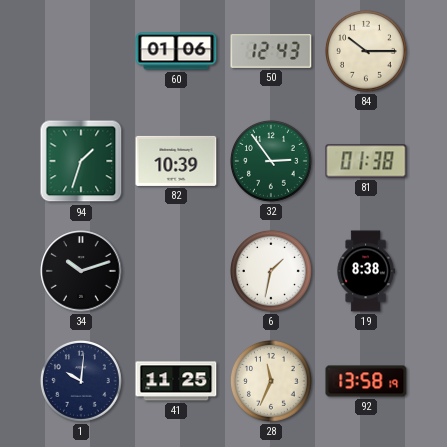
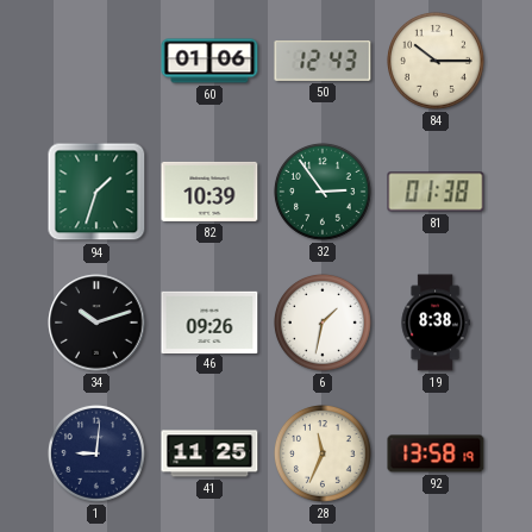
46: none -> 09:26 (209, 321)
1: 10:01 -> 9:01 (96, 453)
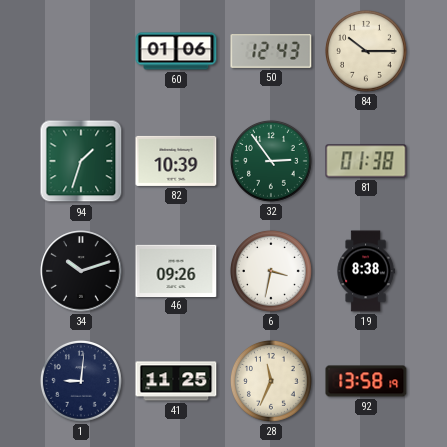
6: 1:32 -> 3:32 (271, 271)
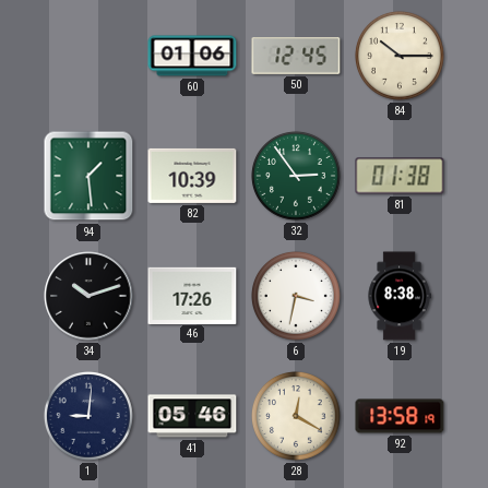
50: 12:43 -> 12:45 (296, 56)
94: 1:33 -> 1:29 (88, 176)
46: 09:26 -> 17:26 (192, 295)
41: 11:25 -> 05:46 (192, 416)
28: 11:34 -> 12:20 (296, 416)
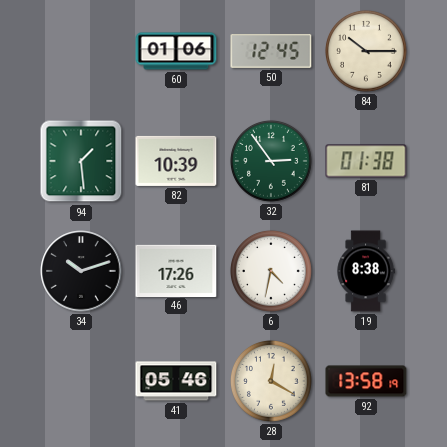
6: 3:32 -> 4:32 (271, 271)
1: 9:01 -> none (88, 416)
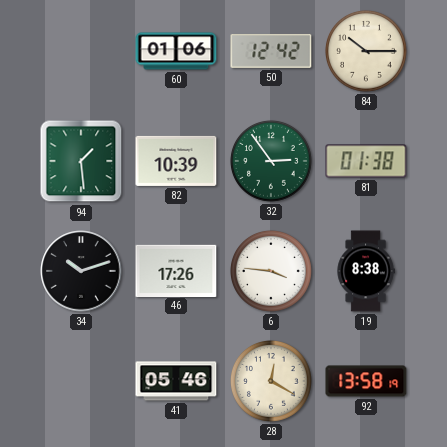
50: 12:45 -> 12:42 (271, 51)
6: 4:32 -> 3:46 (271, 271)
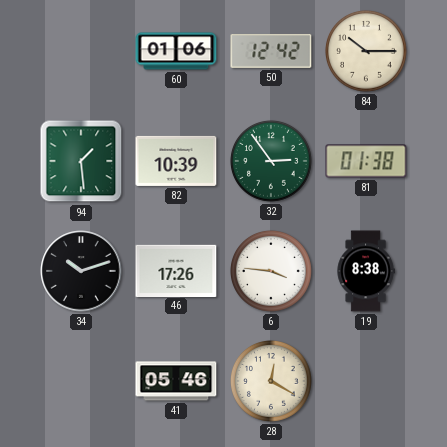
92: 13:58 -> none (366, 381)
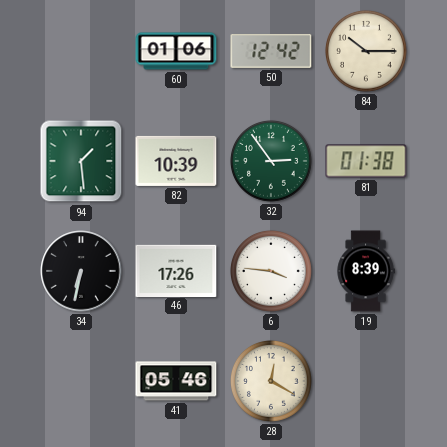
34: 10:12 -> 6:32 (81, 271)
19: 8:38 -> 8:39 (366, 271)
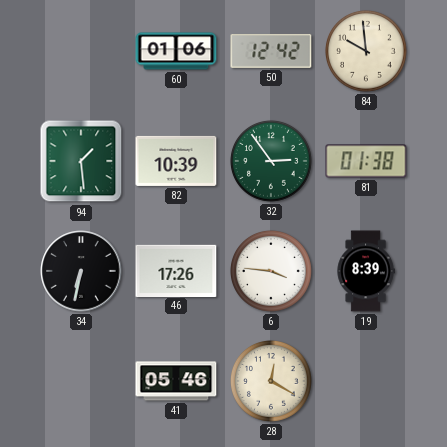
84: 10:15 -> 9:59 (366, 51)
